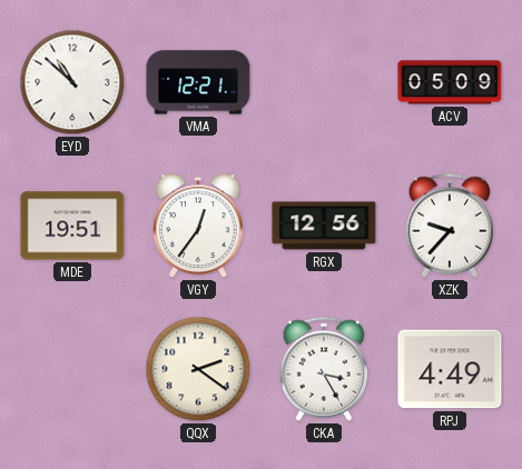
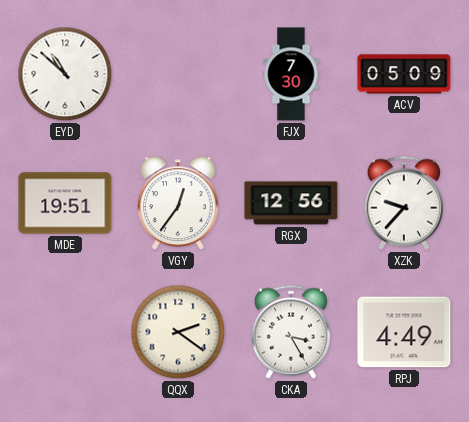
VMA: 12:21 -> none (198, 82)
FJX: none -> 7:30 (291, 74)
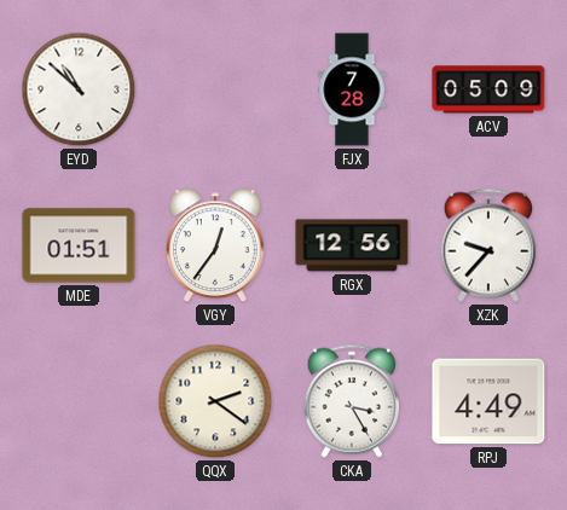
FJX: 7:30 -> 7:28 (352, 89)
MDE: 19:51 -> 01:51 (79, 245)
